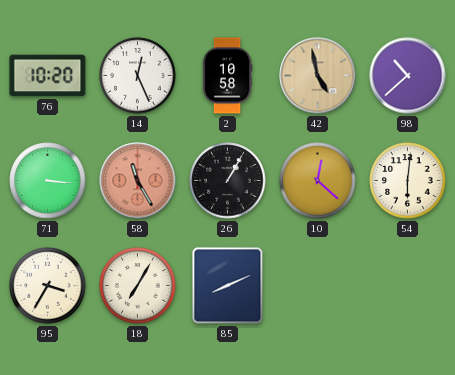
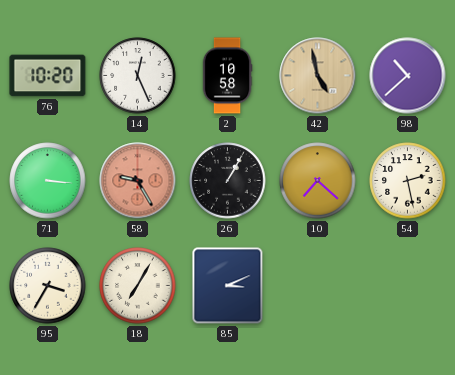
58: 11:25 -> 9:25 (138, 181)
10: 12:22 -> 7:22 (318, 181)
54: 6:01 -> 2:28 (408, 181)
85: 8:11 -> 3:11 (228, 286)
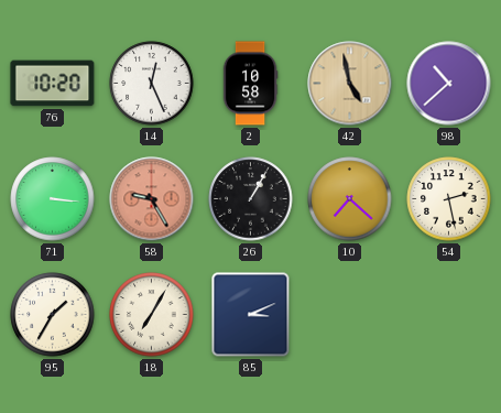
95: 3:35 -> 1:35 (53, 315)
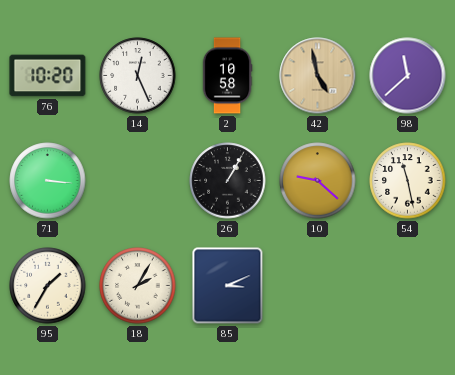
98: 10:38 -> 11:38 (408, 76)
58: 9:25 -> none (152, 199)
10: 7:22 -> 9:22 (318, 181)
54: 2:28 -> 11:28 (408, 181)
18: 7:05 -> 2:05 (138, 286)
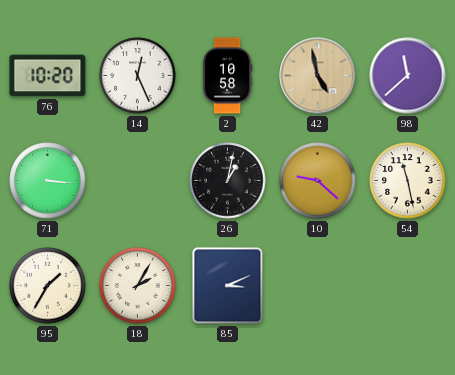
26: 1:05 -> 1:02 (228, 181)
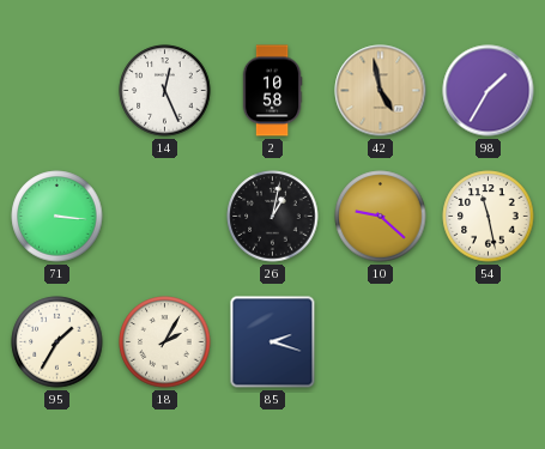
76: 10:20 -> none (48, 76)
98: 11:38 -> 1:35 (489, 91)
85: 3:11 -> 2:18 (273, 342)
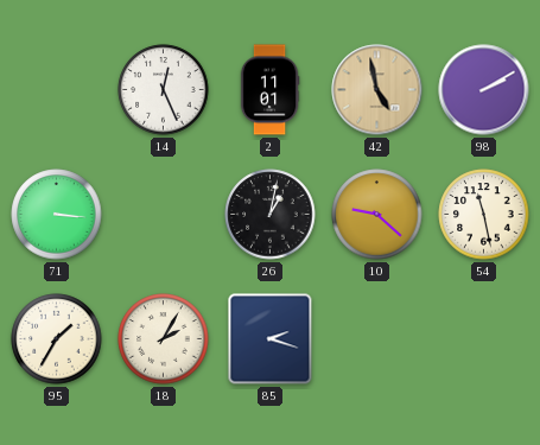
2: 10:58 -> 11:01 (269, 90)
98: 1:35 -> 2:10 (484, 90)
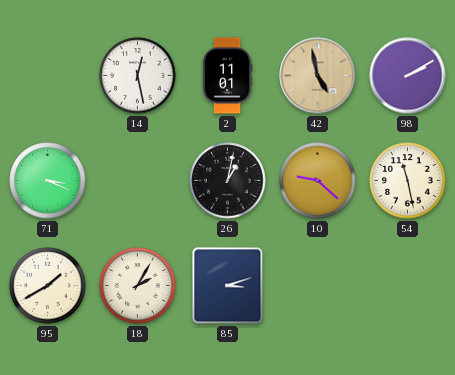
14: 12:26 -> 12:28 (138, 76)
71: 3:16 -> 3:19 (48, 181)
95: 1:35 -> 1:40 (48, 286)
85: 2:18 -> 3:12 (228, 286)
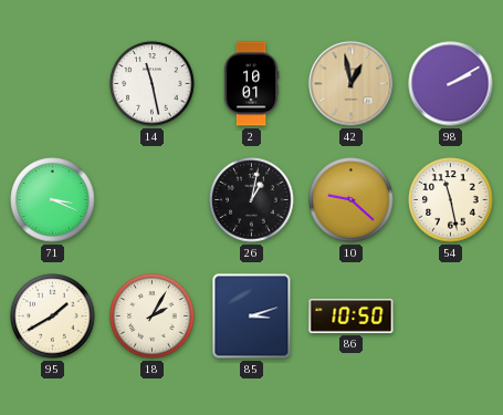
14: 12:28 -> 11:28 (153, 84)
2: 11:01 -> 10:01 (251, 84)
42: 4:58 -> 12:58 (352, 84)
86: none -> 10:50 (352, 315)
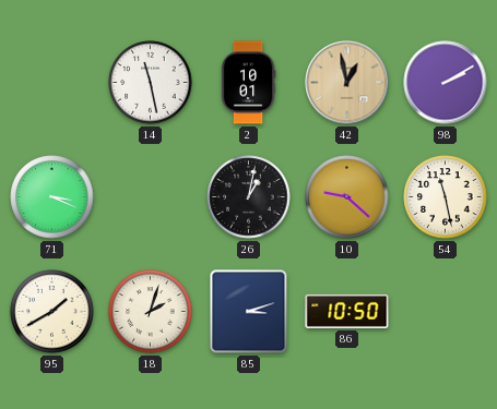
18: 2:05 -> 2:03 (151, 312)
